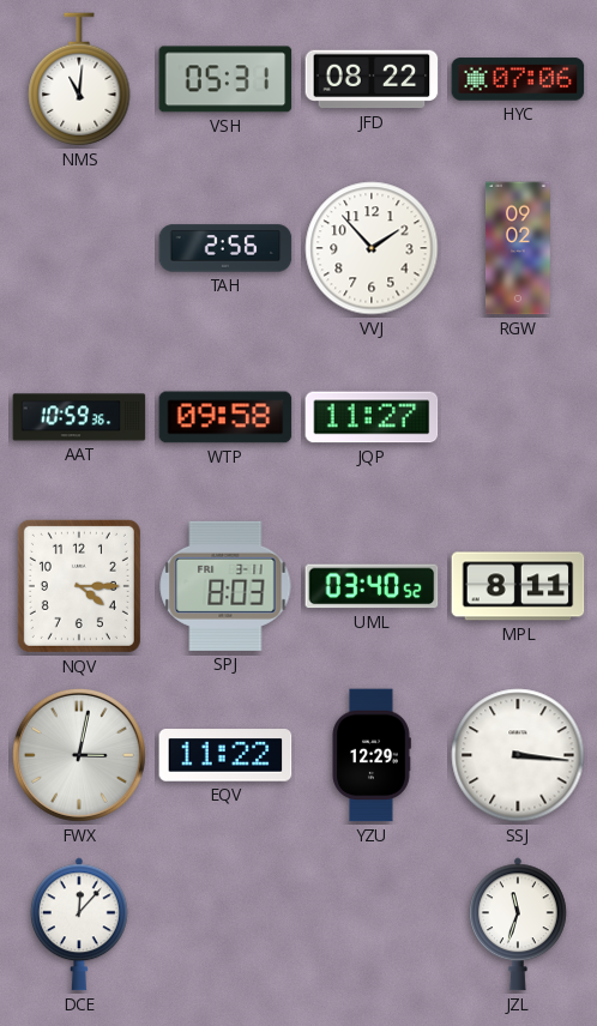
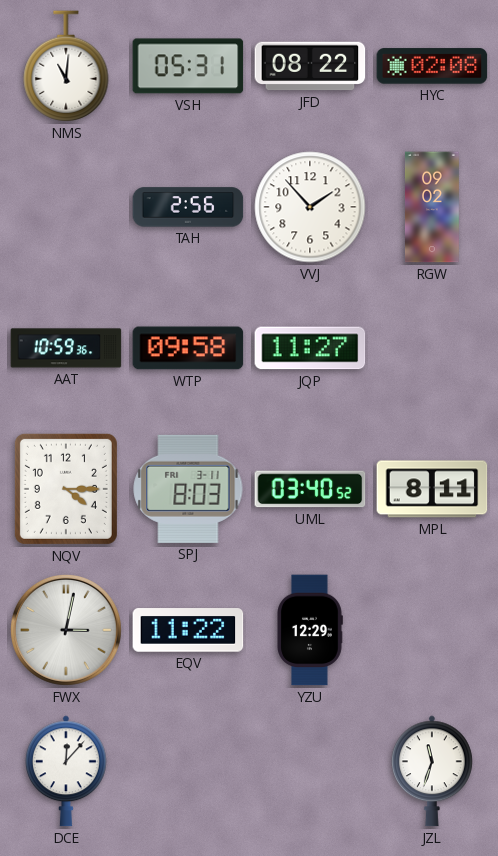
HYC: 07:06 -> 02:08 (432, 66)
SSJ: 3:16 -> none (518, 755)
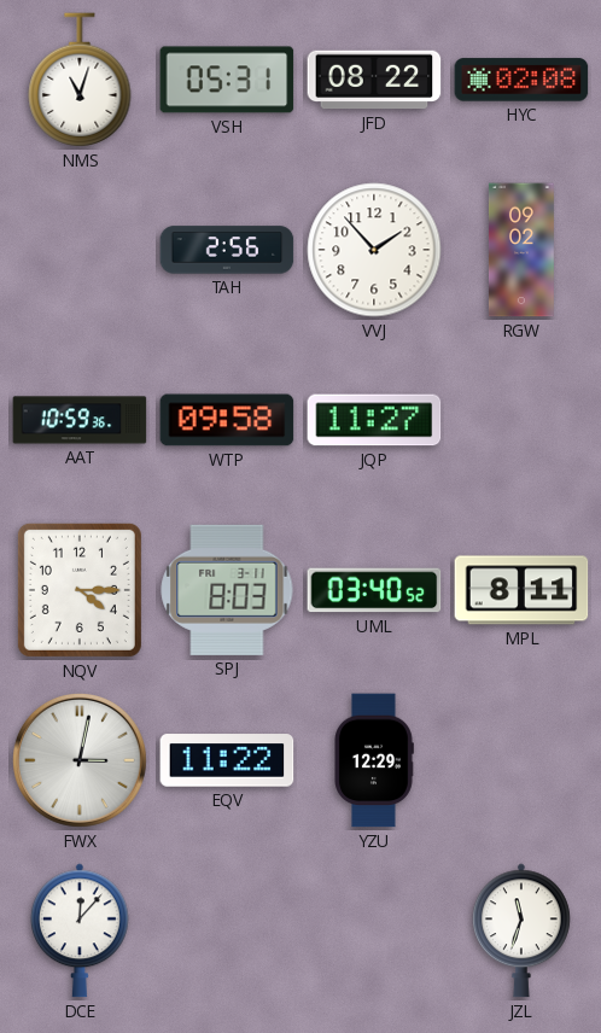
NMS: 11:01 -> 11:03 (80, 80)
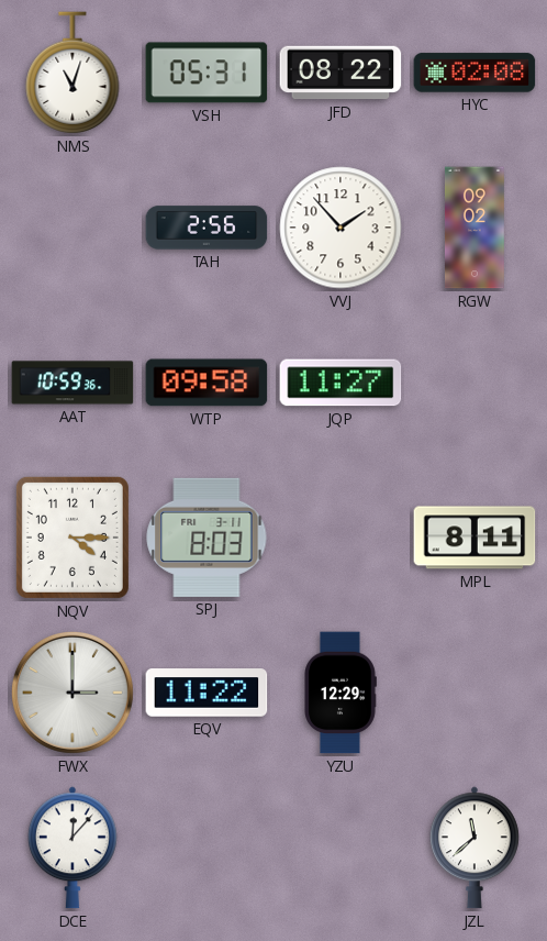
UML: 03:40 -> none (374, 590)
FWX: 3:02 -> 3:00 (72, 693)
JZL: 11:33 -> 11:38 (475, 848)
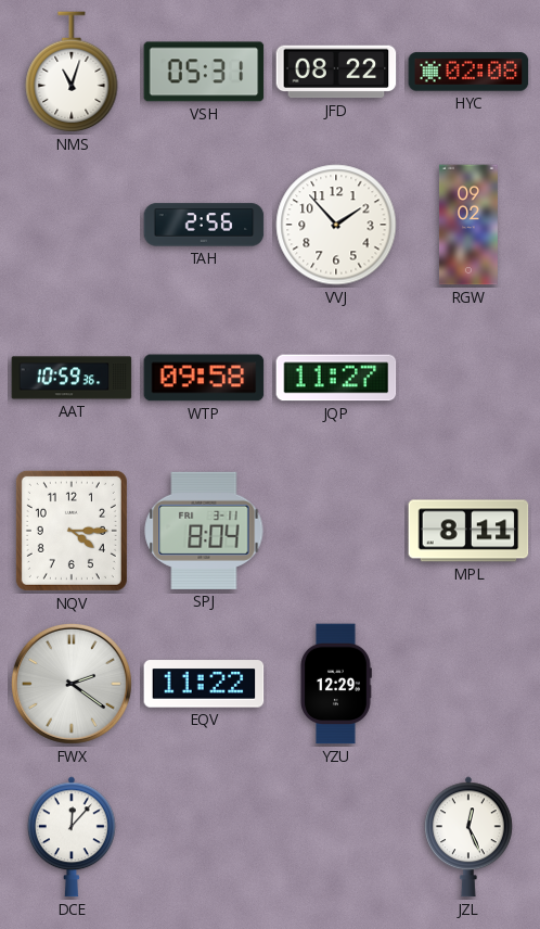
SPJ: 8:03 -> 8:04 (204, 531)
FWX: 3:00 -> 2:21 (72, 684)
JZL: 11:38 -> 12:26 (468, 837)
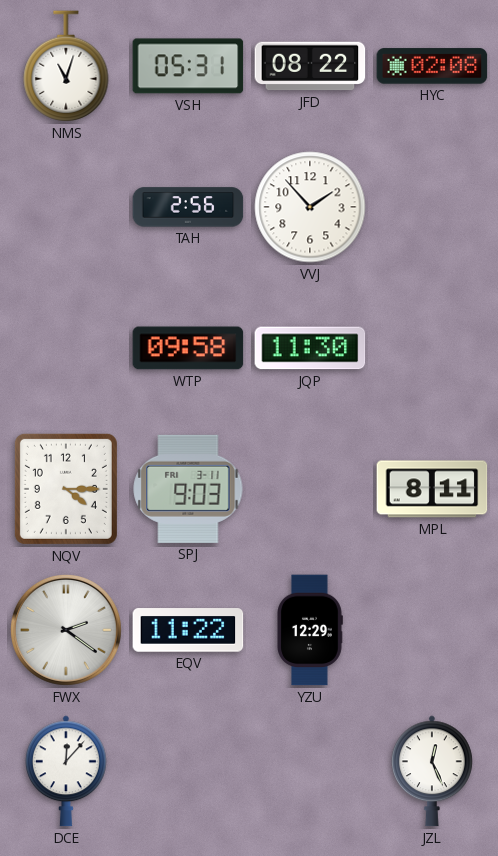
RGW: 09:02 -> none (468, 225)
AAT: 10:59 -> none (72, 378)
JQP: 11:27 -> 11:30 (310, 348)
SPJ: 8:04 -> 9:03 (188, 489)
